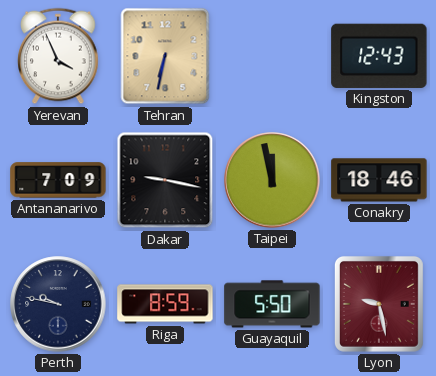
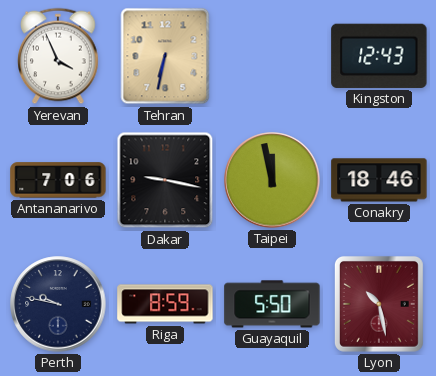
Antananarivo: 7:09 -> 7:06 (58, 180)
Lyon: 9:28 -> 10:28 (379, 304)
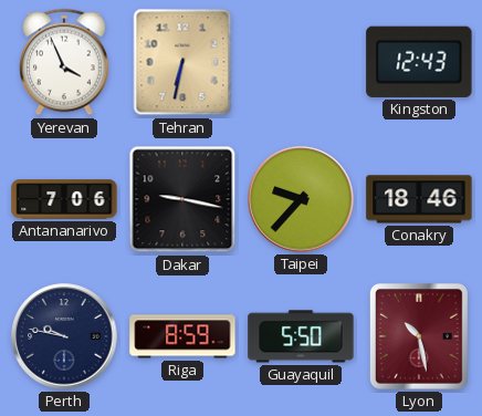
Taipei: 11:58 -> 9:37 (301, 199)
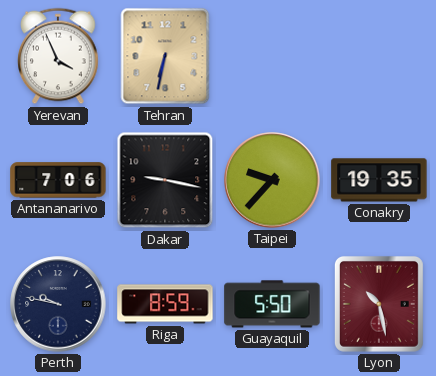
Kingston: 12:43 -> none (419, 62)
Conakry: 18:46 -> 19:35 (379, 180)
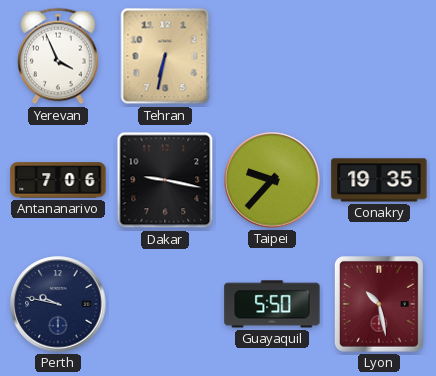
Riga: 8:59 -> none (165, 304)
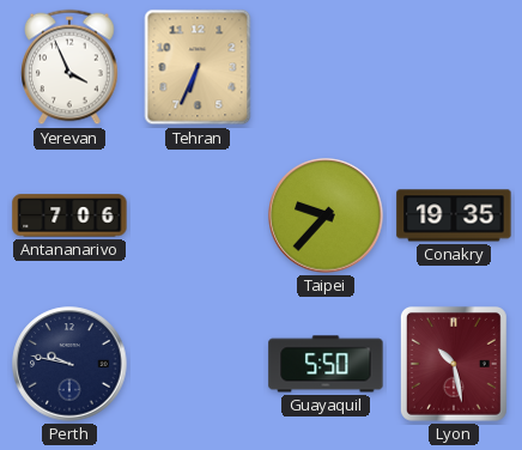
Tehran: 6:32 -> 6:34 (198, 67)
Dakar: 9:17 -> none (165, 180)
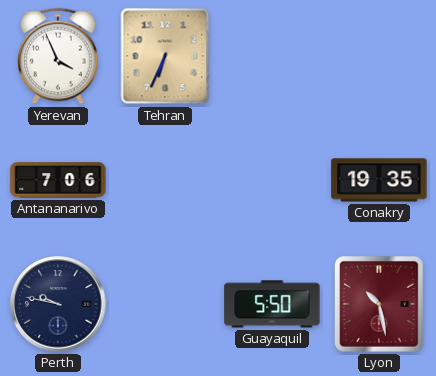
Taipei: 9:37 -> none (326, 215)
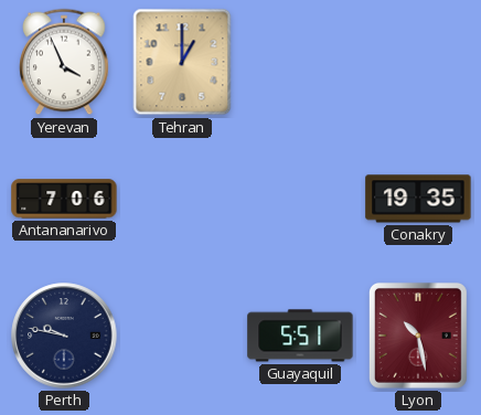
Tehran: 6:34 -> 1:00 (182, 62)
Guayaquil: 5:50 -> 5:51 (300, 336)
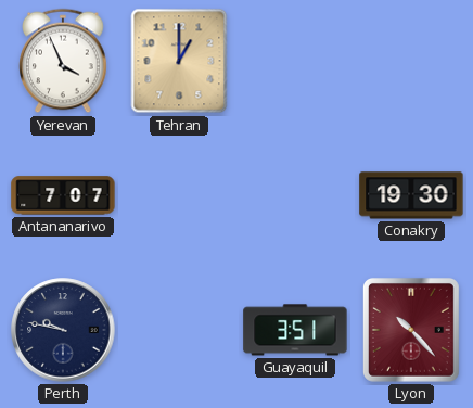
Antananarivo: 7:06 -> 7:07 (63, 195)
Conakry: 19:35 -> 19:30 (411, 195)
Guayaquil: 5:51 -> 3:51 (295, 330)
Lyon: 10:28 -> 10:23 (411, 330)
